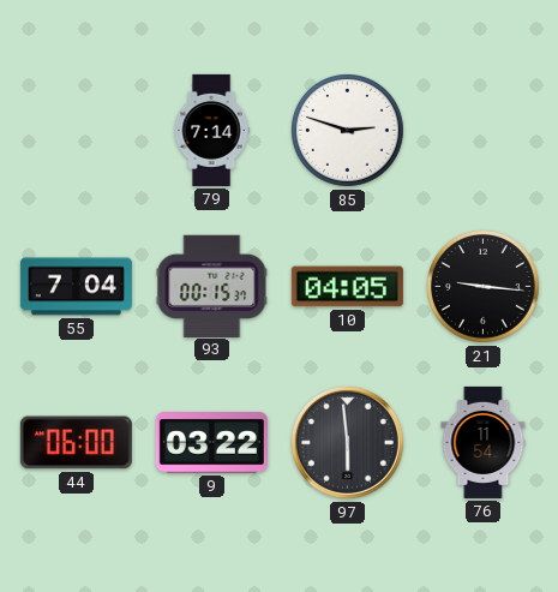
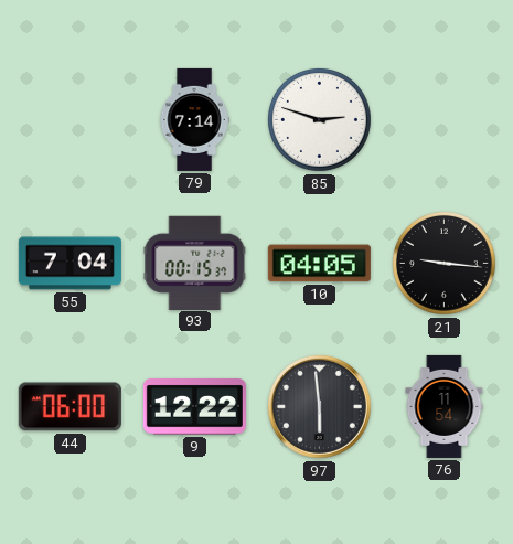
9: 03:22 -> 12:22 (194, 407)
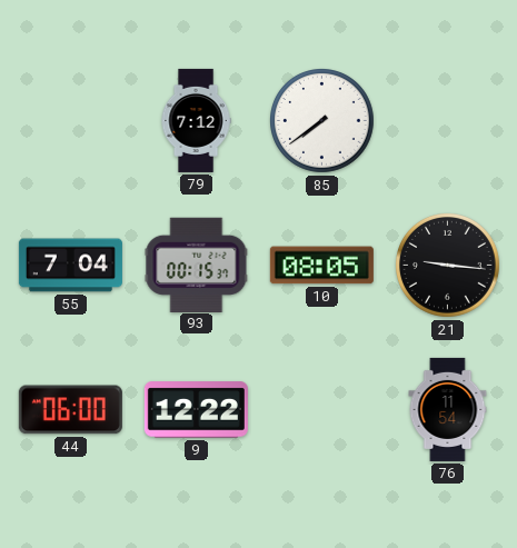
79: 7:14 -> 7:12 (196, 120)
85: 2:48 -> 7:39 (322, 121)
10: 04:05 -> 08:05 (321, 266)
97: 5:59 -> none (319, 406)
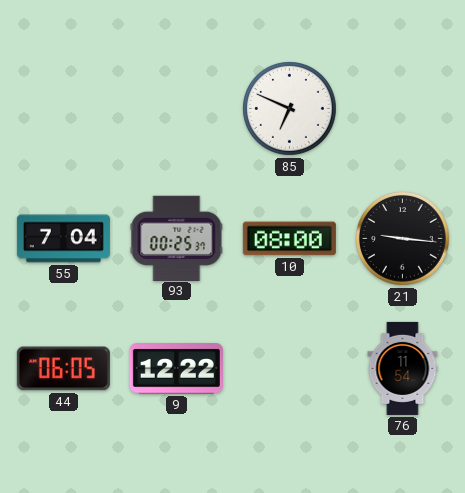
79: 7:12 -> none (196, 120)
85: 7:39 -> 6:49 (290, 109)
93: 00:15 -> 00:25 (177, 238)
10: 08:05 -> 08:00 (289, 239)
44: 06:00 -> 06:05 (63, 369)
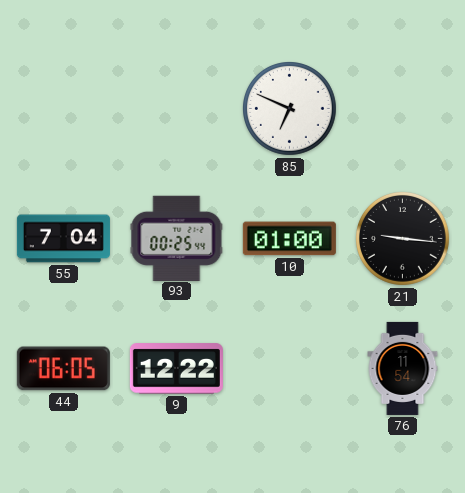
93: 00:25:37 -> 00:25:44 (177, 238)
10: 08:00 -> 01:00 (289, 239)
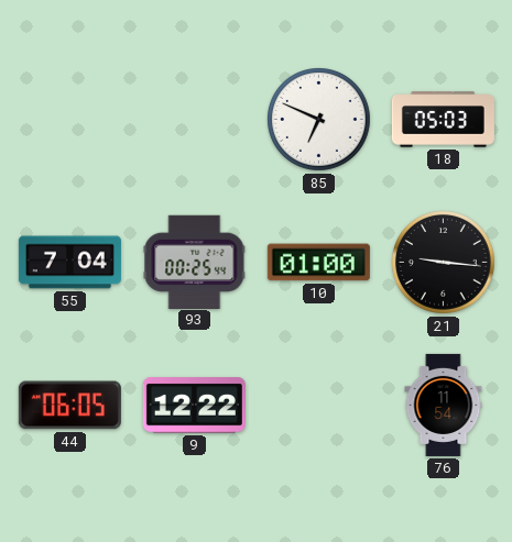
18: none -> 05:03 (443, 120)
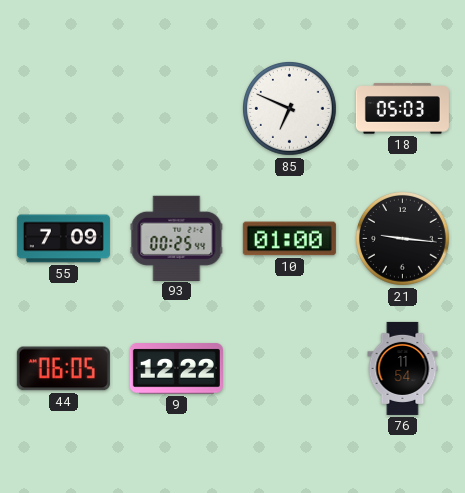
55: 7:04 -> 7:09 (63, 239)
